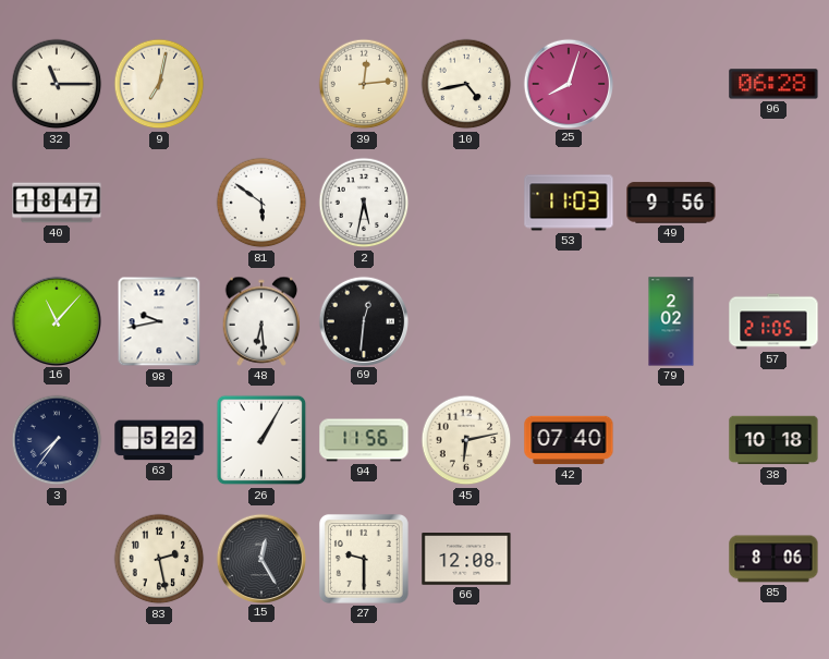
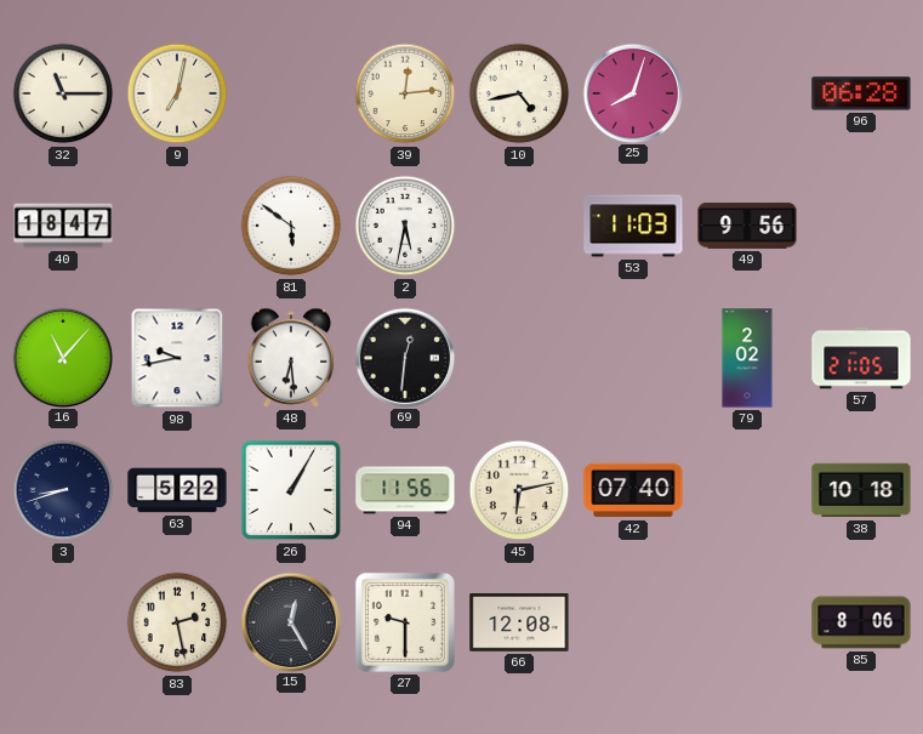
3: 7:36 -> 8:42 (63, 490)
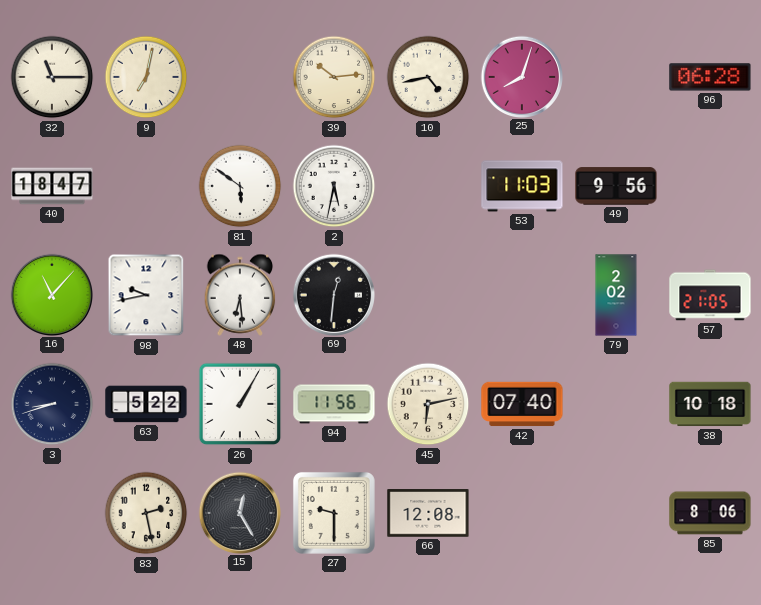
39: 12:14 -> 10:14 (334, 77)
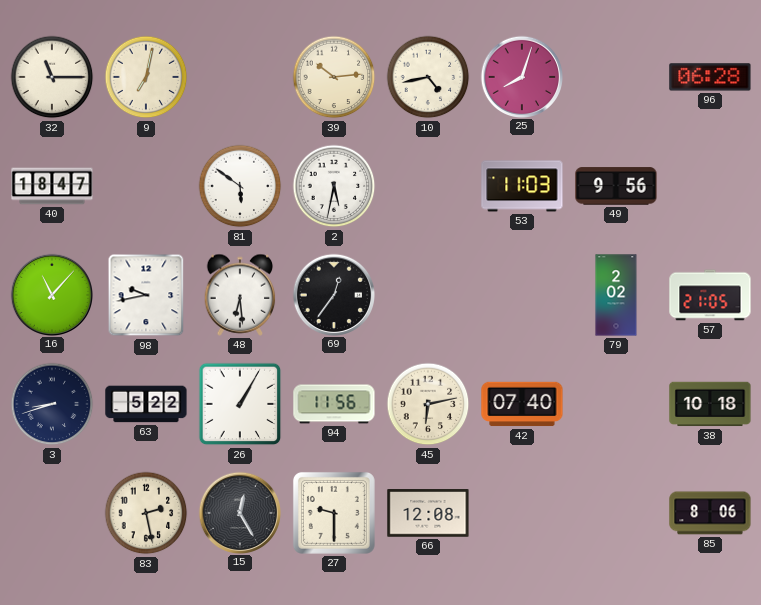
69: 12:31 -> 12:36 (333, 294)
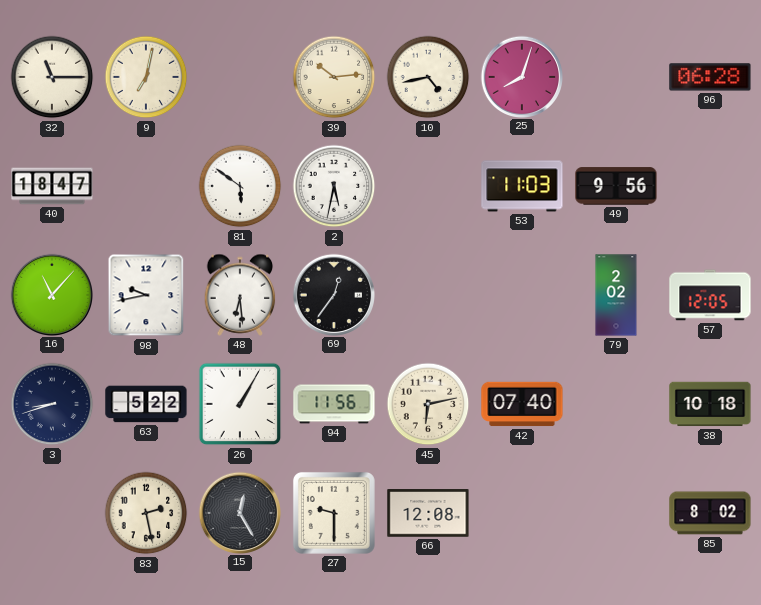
57: 21:05 -> 12:05 (710, 295)
85: 8:06 -> 8:02 (710, 513)
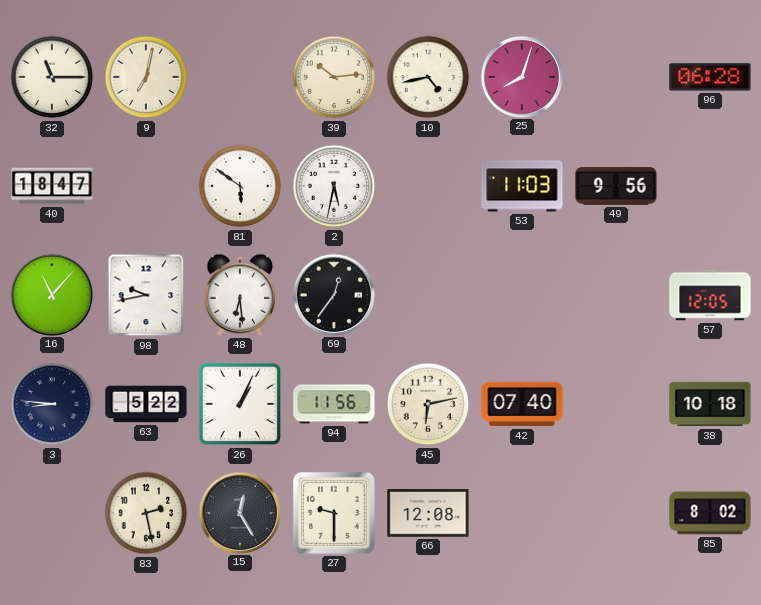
79: 2:02 -> none (616, 295)
3: 8:42 -> 8:46 (52, 404)
26: 1:05 -> 1:04 (240, 404)
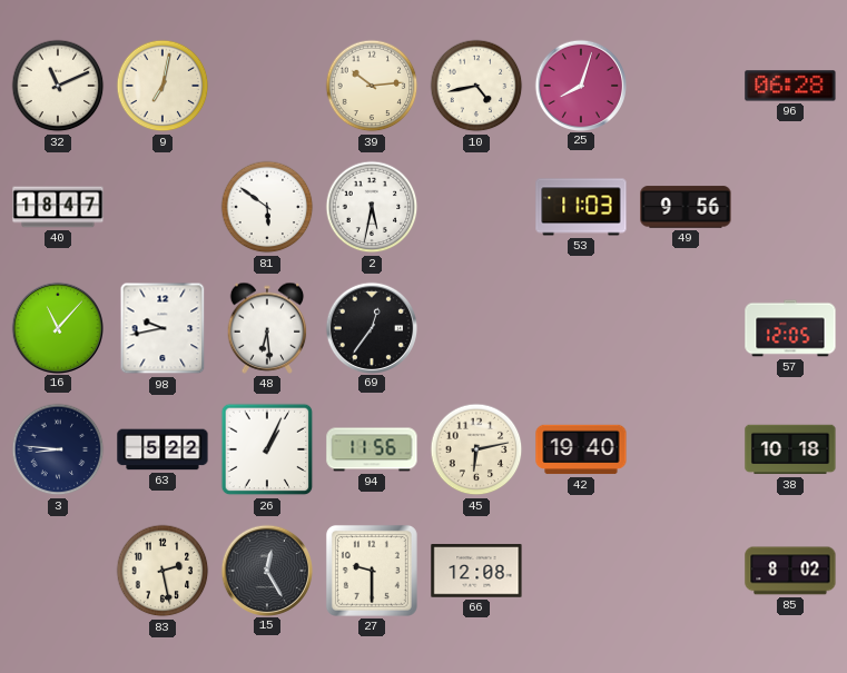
32: 11:15 -> 11:11 (58, 86)
42: 07:40 -> 19:40 (581, 449)
